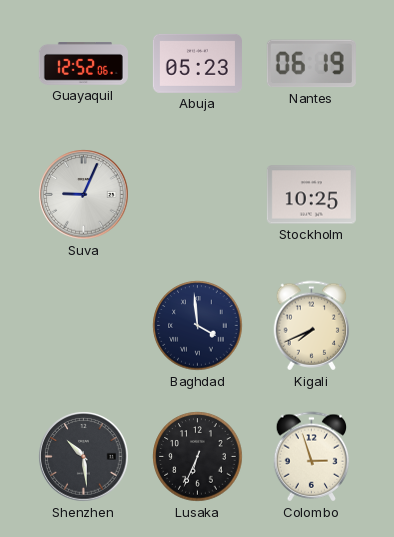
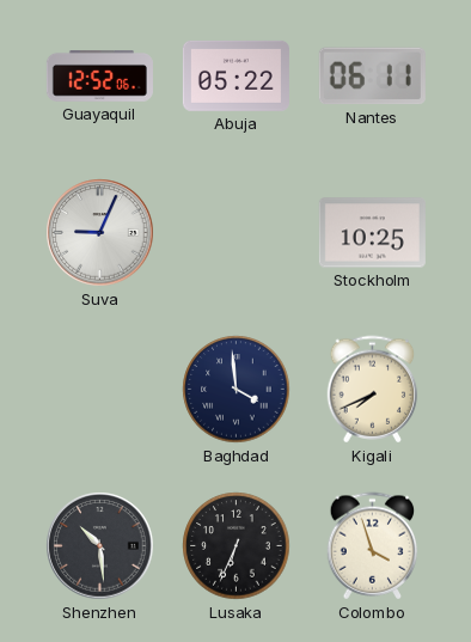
Abuja: 05:23 -> 05:22 (235, 75)
Nantes: 06:19 -> 06:11 (372, 77)
Colombo: 2:57 -> 3:57 (373, 546)
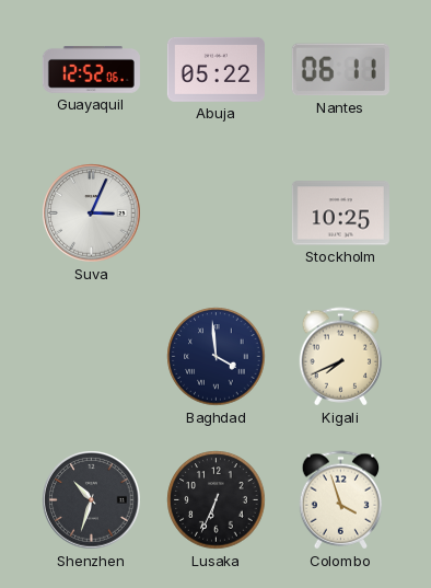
Suva: 9:04 -> 3:04 (92, 214)
Shenzhen: 10:29 -> 10:33 (92, 500)
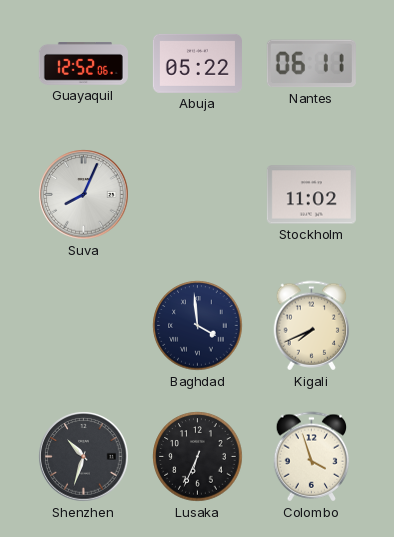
Suva: 3:04 -> 8:04 (84, 195)
Stockholm: 10:25 -> 11:02 (311, 195)
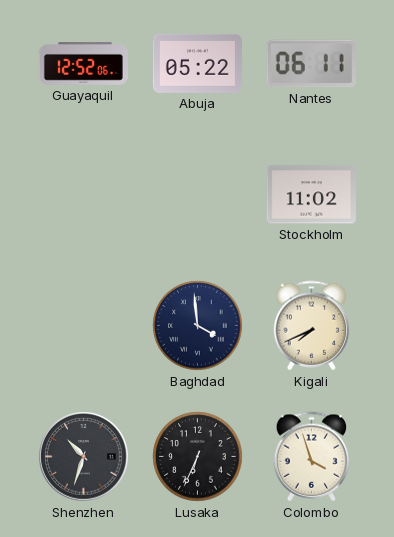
Suva: 8:04 -> none (84, 195)
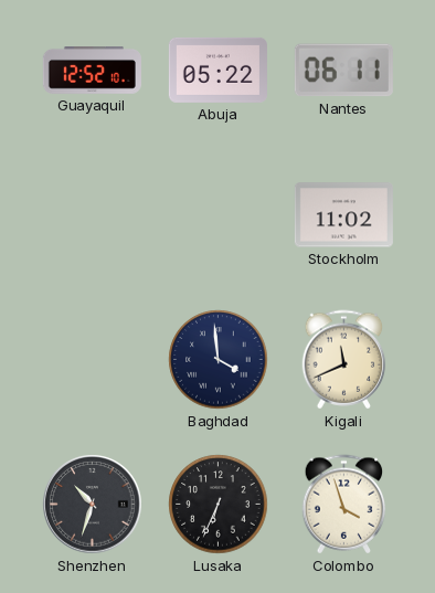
Guayaquil: 12:52:06 -> 12:52:10 (92, 71)
Kigali: 7:41 -> 11:41 (344, 360)
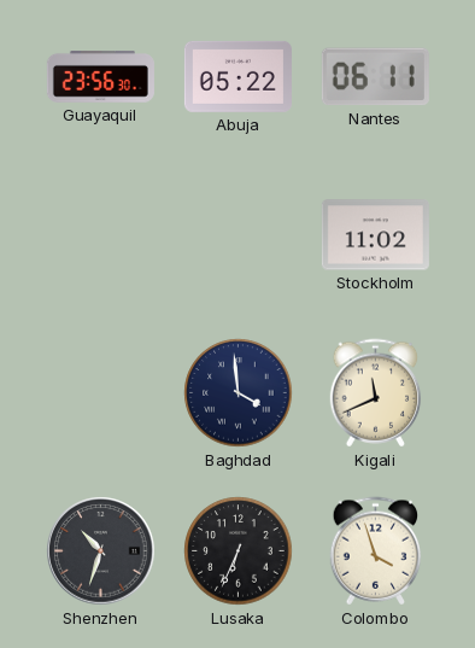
Guayaquil: 12:52 -> 23:56 (100, 77)
